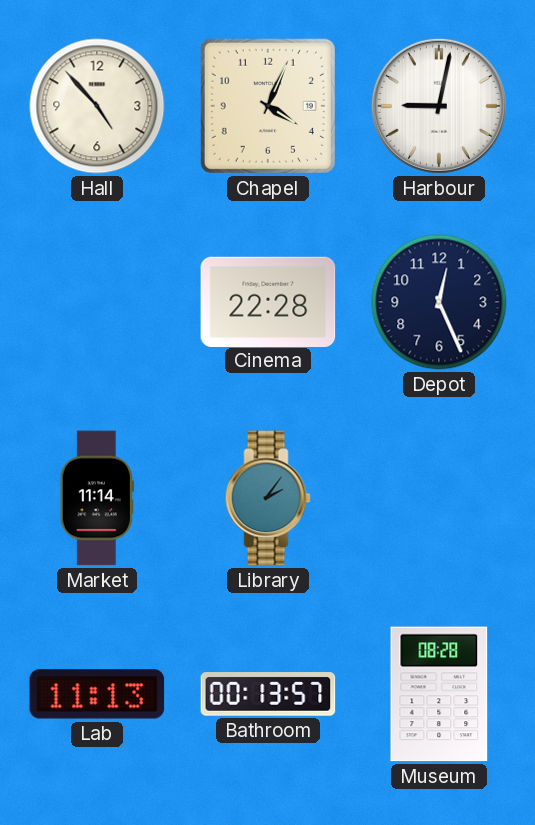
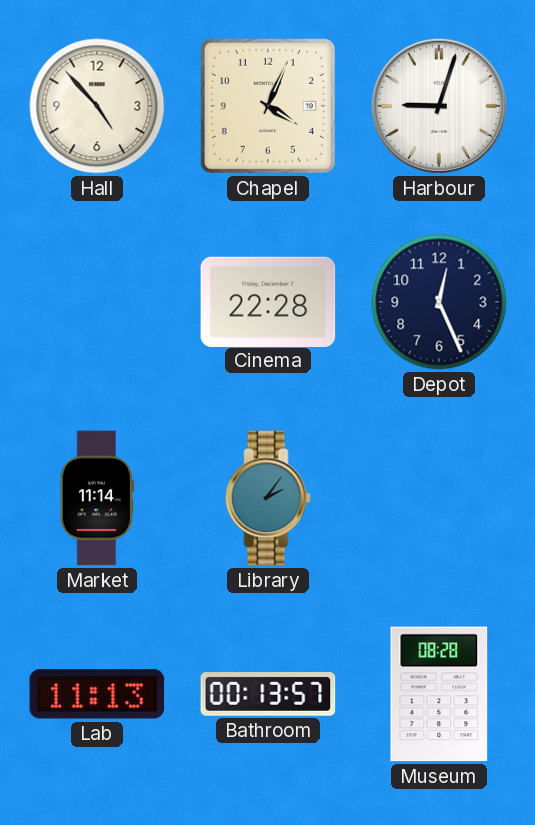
Harbour: 9:02 -> 9:03 (439, 106)
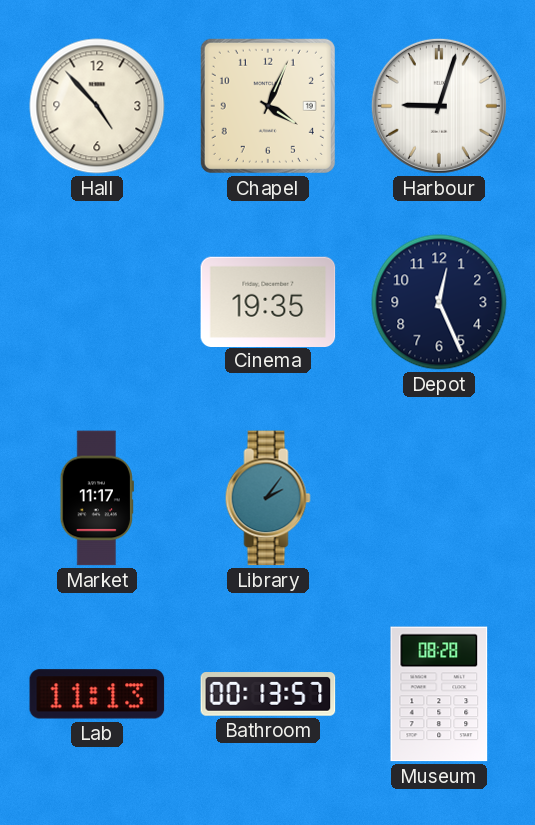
Cinema: 22:28 -> 19:35 (268, 301)
Market: 11:14 -> 11:17 (97, 498)
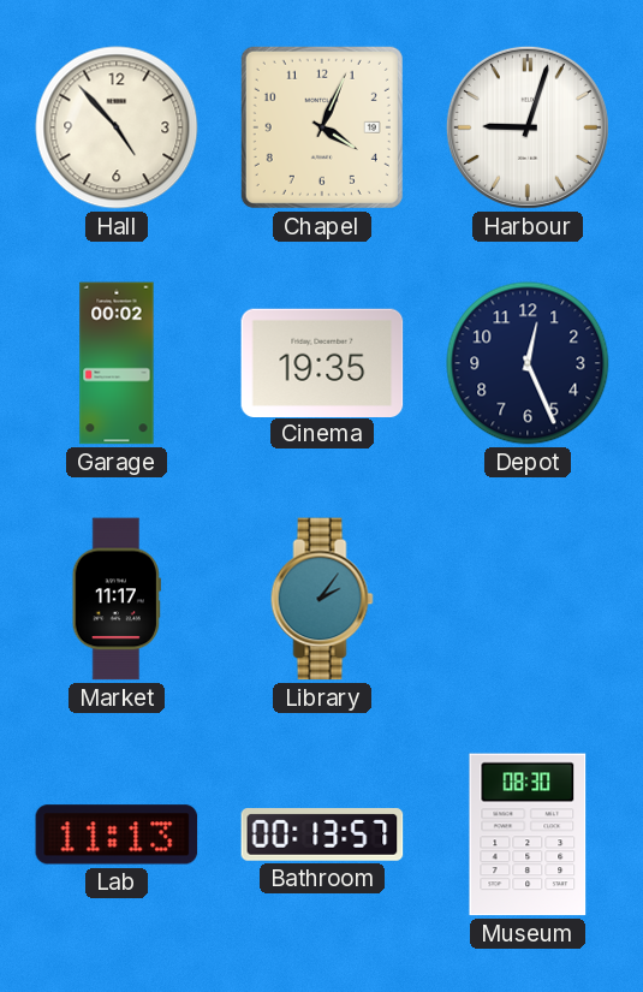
Garage: none -> 00:02 (117, 363)
Museum: 08:28 -> 08:30 (528, 834)
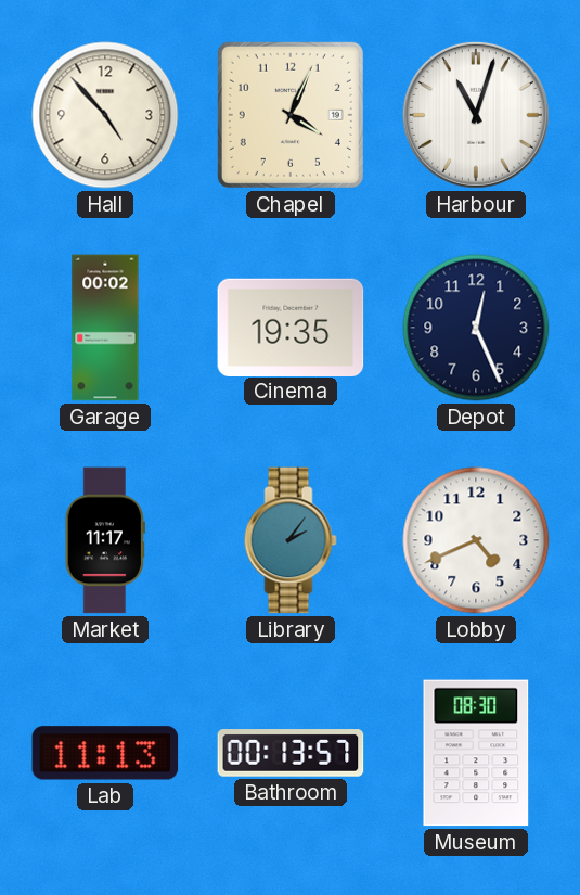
Harbour: 9:03 -> 11:03 (476, 115)
Lobby: none -> 4:41 (476, 540)
